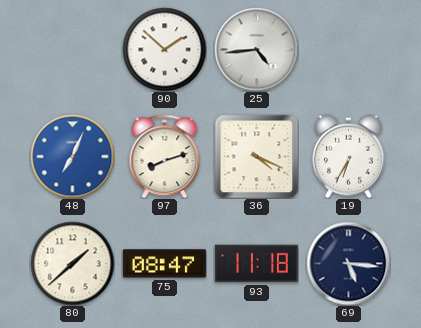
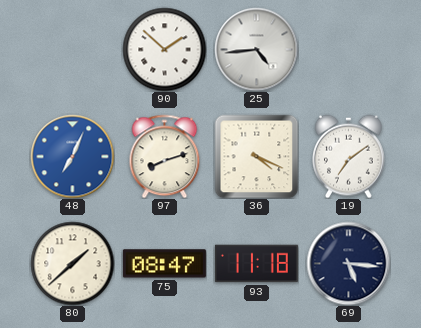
19: 6:35 -> 7:09 (349, 156)
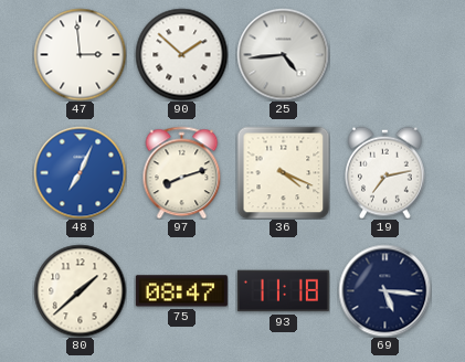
47: none -> 2:59 (80, 54)
19: 7:09 -> 7:13 (385, 172)
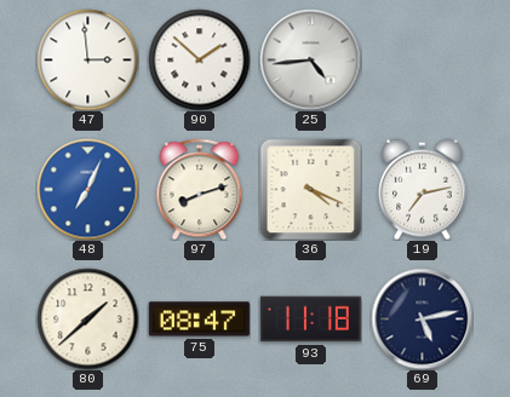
69: 5:16 -> 5:13 (422, 318)
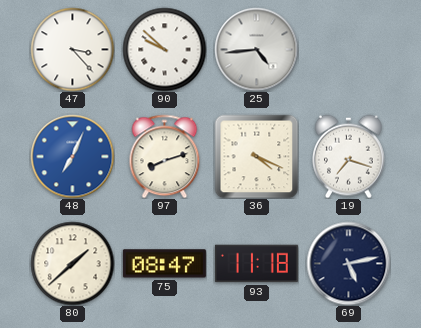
47: 2:59 -> 3:23 (72, 49)
90: 1:52 -> 9:52 (164, 49)
19: 7:13 -> 7:18 (349, 156)
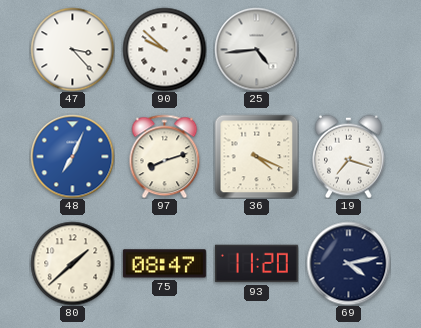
93: 11:18 -> 11:20 (256, 264)
69: 5:13 -> 4:13 (348, 263)
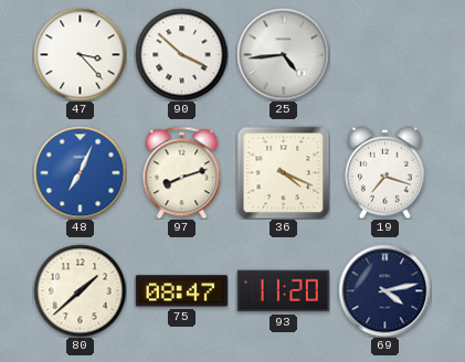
90: 9:52 -> 3:52 (181, 54)
